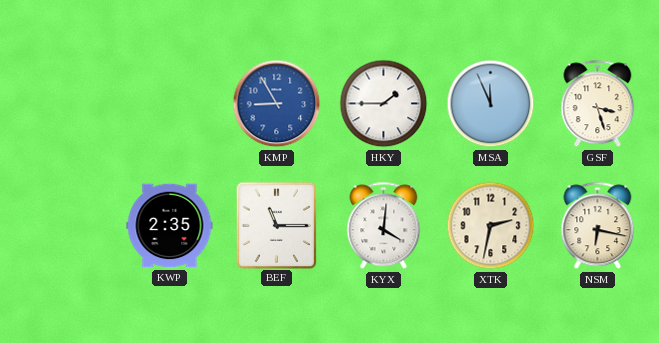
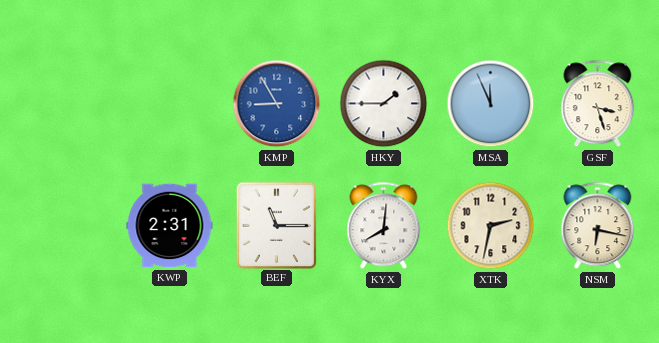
KWP: 2:35 -> 2:31 (170, 226)
KYX: 4:01 -> 8:01 (384, 226)
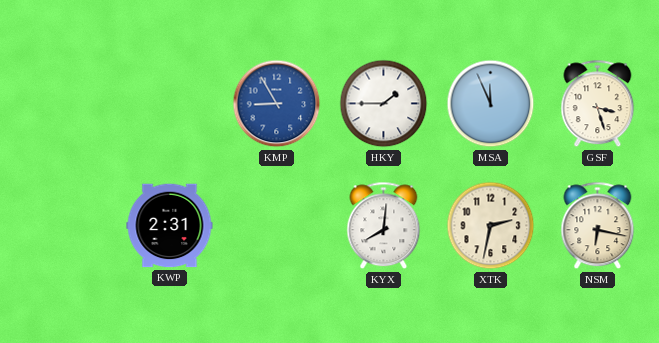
BEF: 11:15 -> none (276, 225)
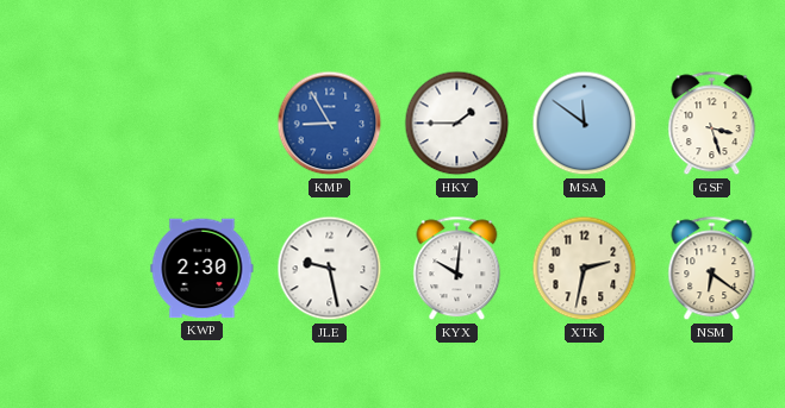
MSA: 11:56 -> 11:51 (585, 124)
KWP: 2:31 -> 2:30 (203, 269)
JLE: none -> 9:28 (330, 269)
KYX: 8:01 -> 10:01 (457, 269)
NSM: 6:17 -> 6:21 (712, 269)
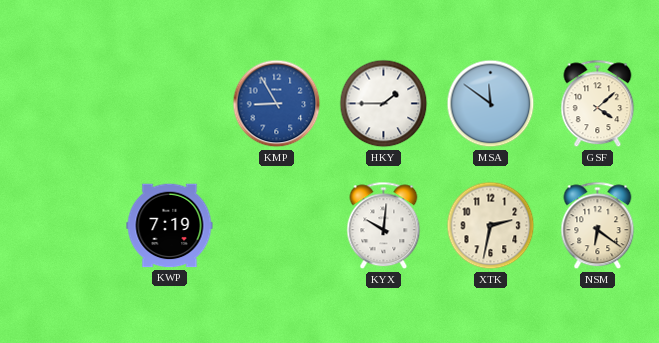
GSF: 3:27 -> 4:08 (598, 104)
KWP: 2:30 -> 7:19 (170, 226)
JLE: 9:28 -> none (330, 269)
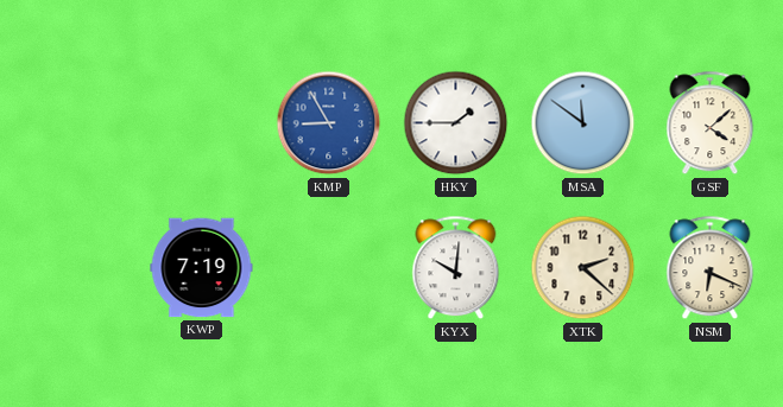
XTK: 2:32 -> 2:22 (583, 268)
NSM: 6:21 -> 6:19 (711, 268)
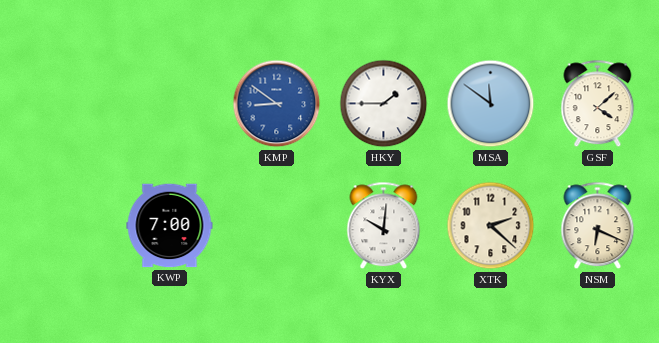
KMP: 8:55 -> 8:51 (277, 104)
KWP: 7:19 -> 7:00 (170, 226)
